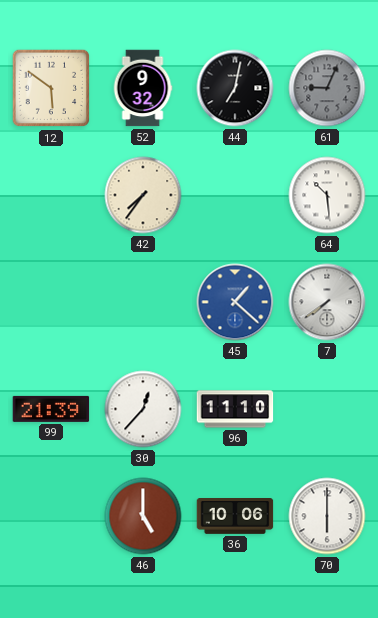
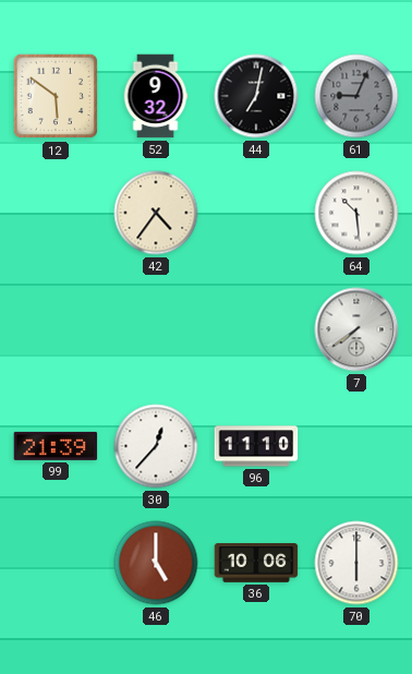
42: 7:36 -> 4:36 (156, 213)
45: 1:22 -> none (235, 302)
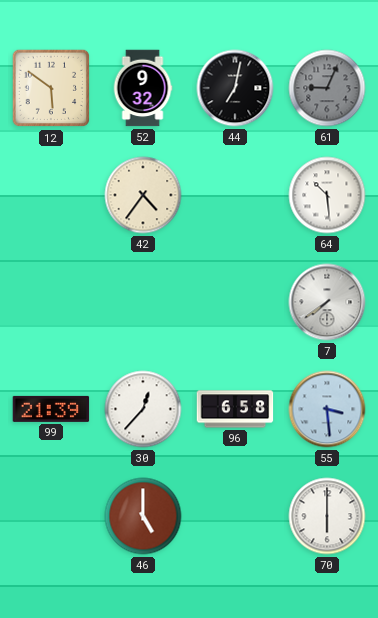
96: 11:10 -> 6:58 (235, 409)
55: none -> 3:29 (327, 409)
36: 10:06 -> none (256, 564)
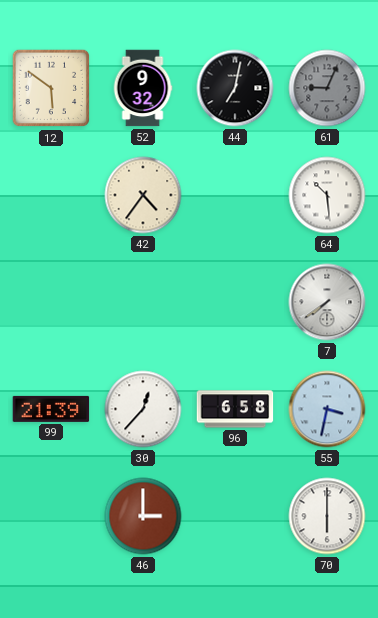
55: 3:29 -> 3:32 (327, 409)
46: 5:00 -> 3:00 (143, 516)
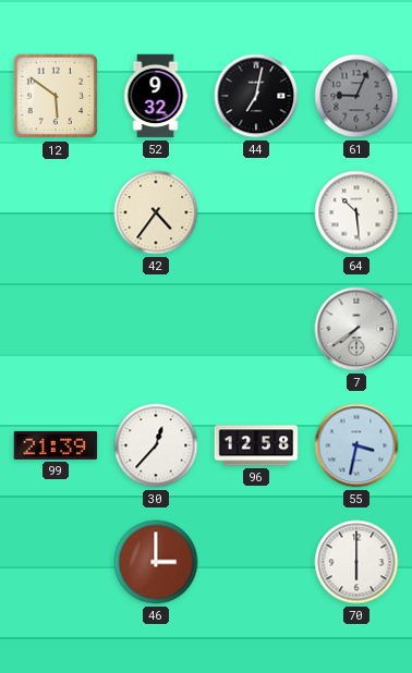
96: 6:58 -> 12:58 (256, 445)
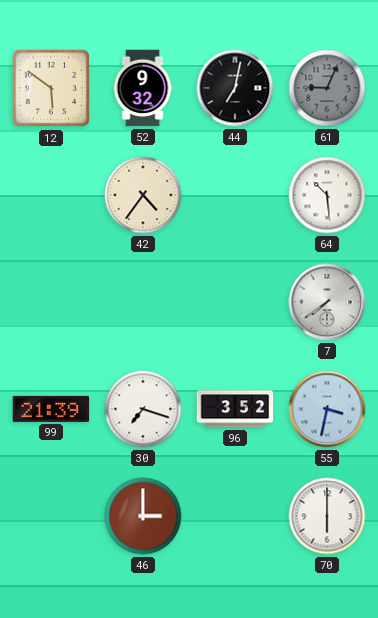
30: 12:37 -> 7:18 (143, 409)
96: 12:58 -> 3:52 (235, 409)
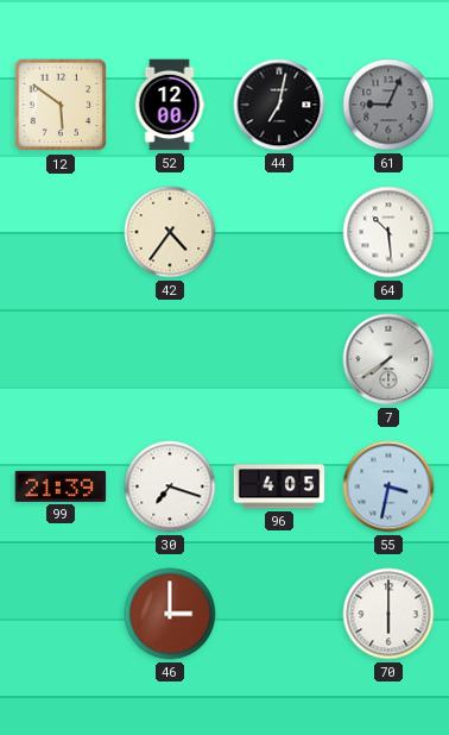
52: 9:32 -> 12:00 (170, 105)
96: 3:52 -> 4:05 (279, 486)
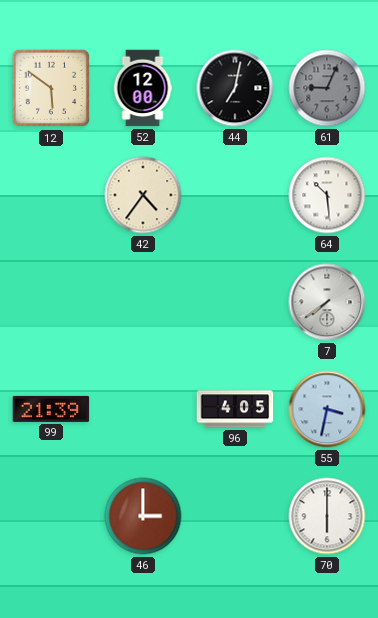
30: 7:18 -> none (170, 486)
